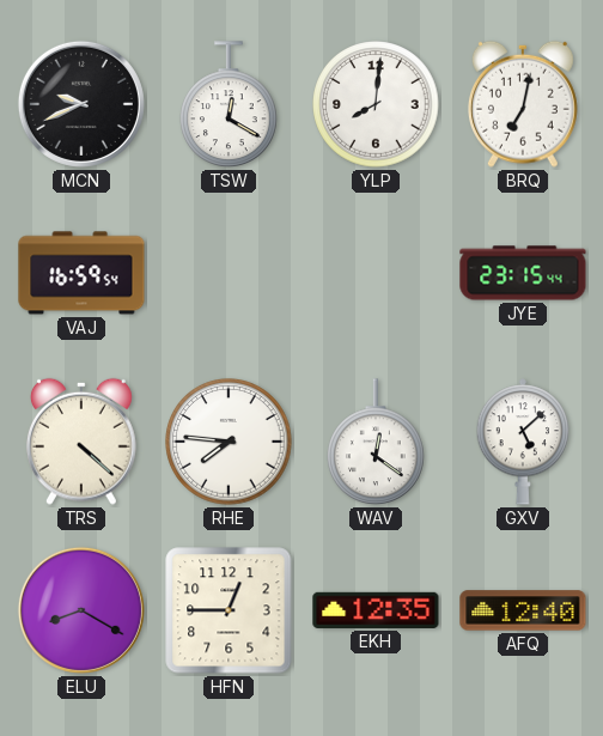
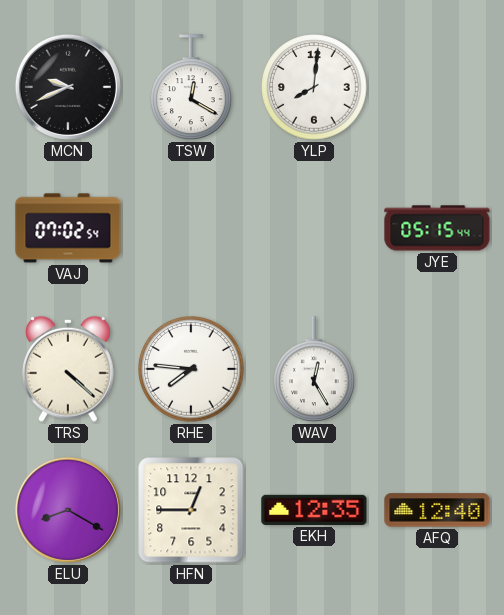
BRQ: 7:02 -> none (523, 104)
VAJ: 16:59 -> 07:02 (68, 228)
JYE: 23:15 -> 05:15 (437, 228)
WAV: 12:21 -> 12:25 (315, 370)
GXV: 5:08 -> none (523, 442)
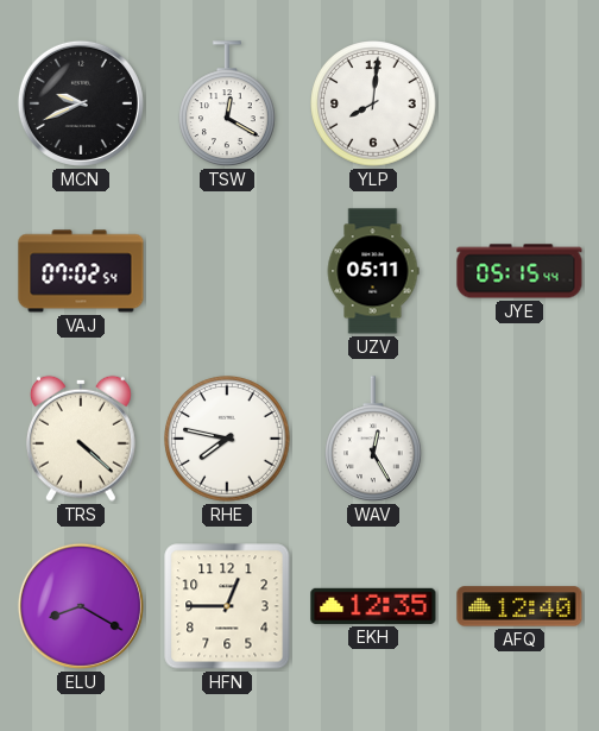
UZV: none -> 05:11 (373, 271)
RHE: 7:46 -> 7:47 (227, 439)
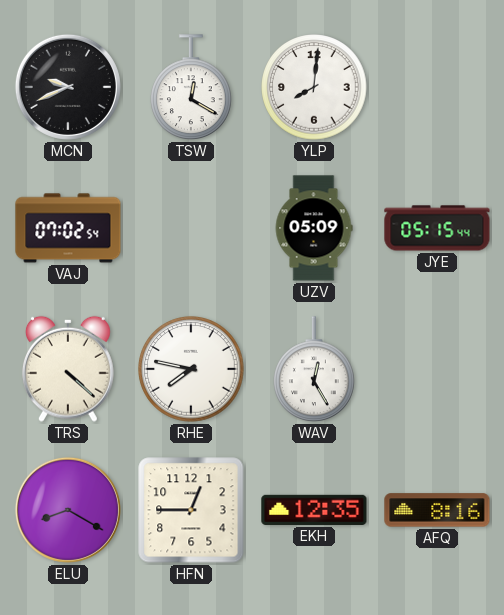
UZV: 05:11 -> 05:09 (314, 228)
AFQ: 12:40 -> 8:16 (437, 510)
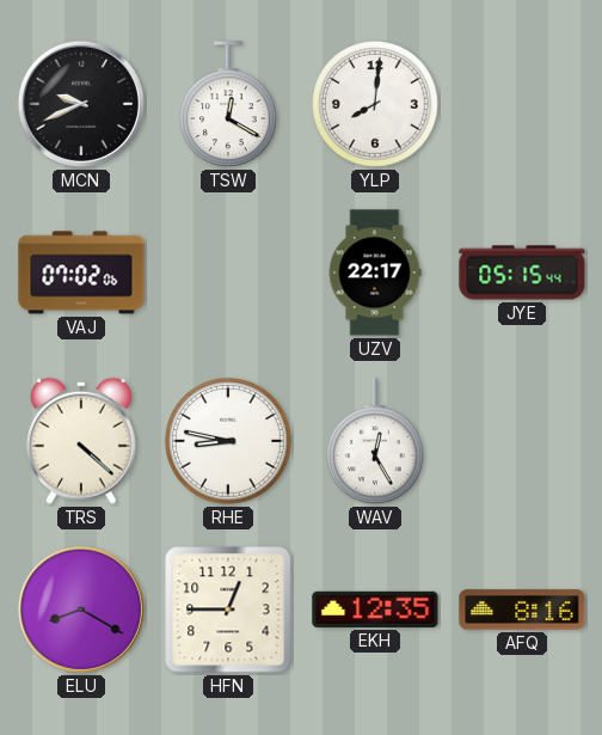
VAJ: 07:02:54 -> 07:02:06 (81, 272)
UZV: 05:09 -> 22:17 (375, 272)
RHE: 7:47 -> 8:47 (228, 441)
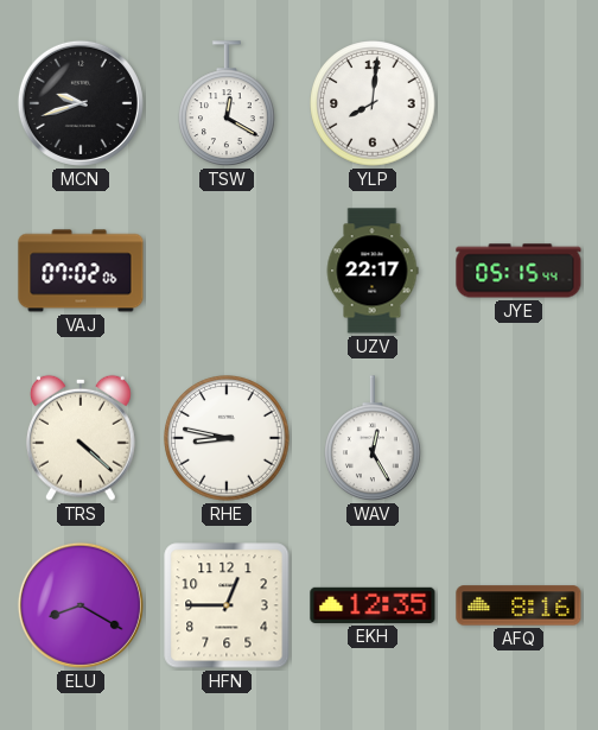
MCN: 9:41 -> 9:42 (81, 103)
